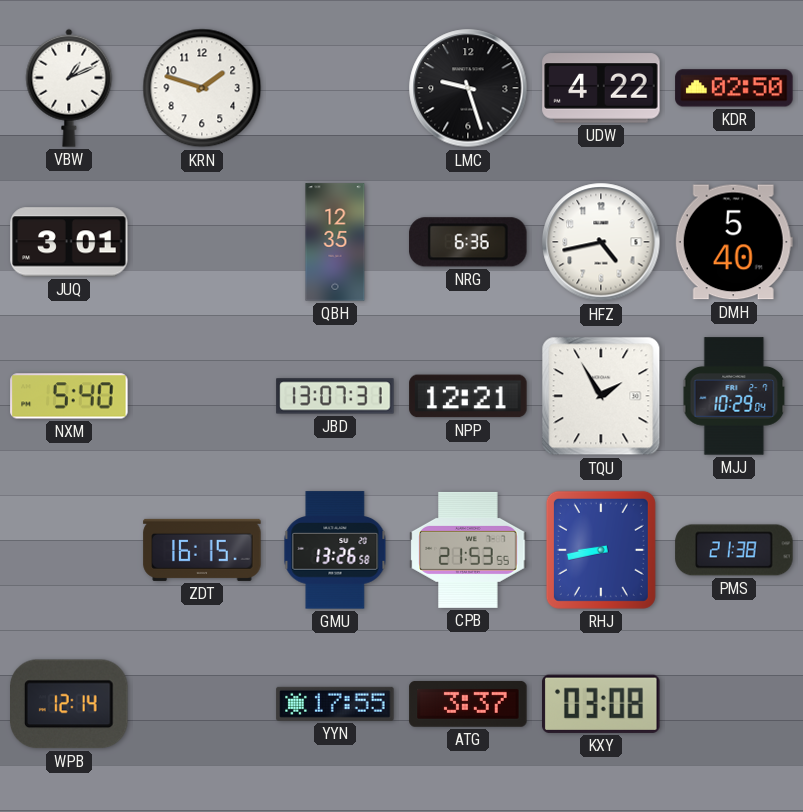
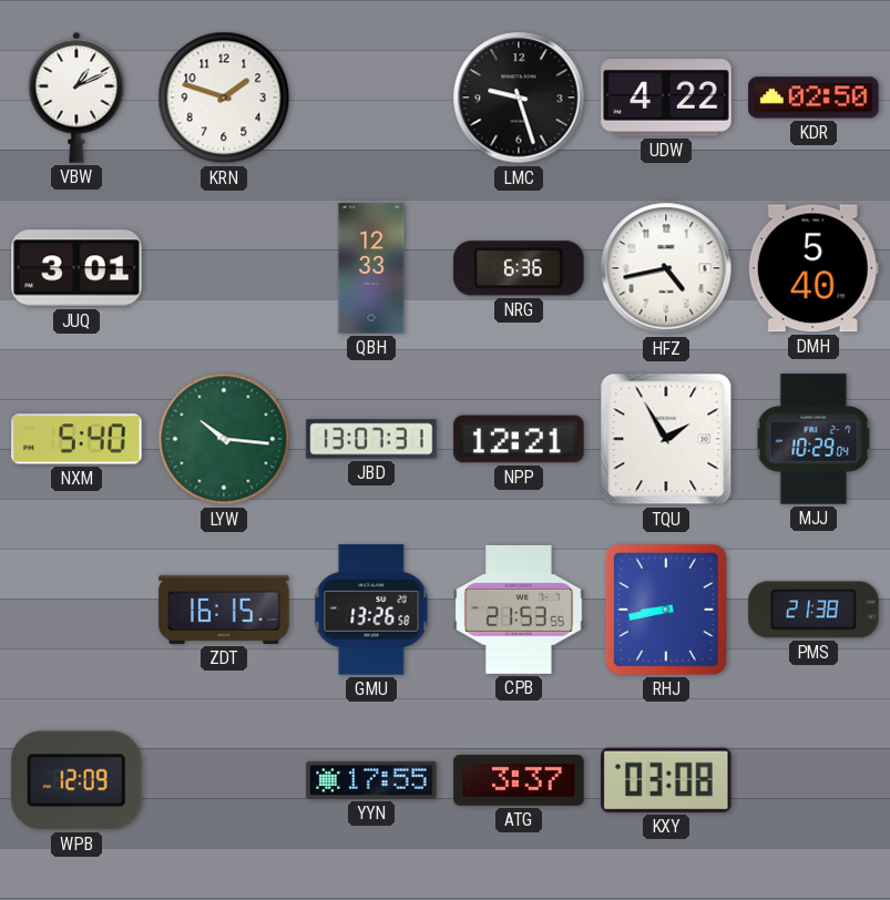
QBH: 12:35 -> 12:33 (371, 268)
LYW: none -> 10:16 (224, 439)
WPB: 12:14 -> 12:09 (78, 780)
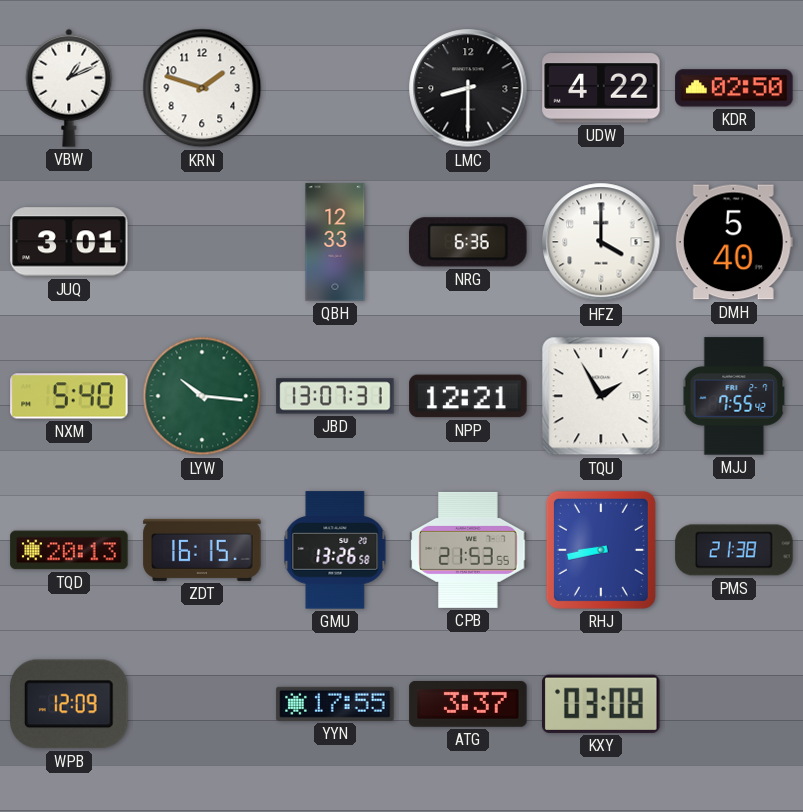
LMC: 9:27 -> 8:30 (468, 88)
HFZ: 4:43 -> 4:00 (601, 242)
MJJ: 10:29 -> 7:55 (734, 396)
TQD: none -> 20:13 (69, 550)
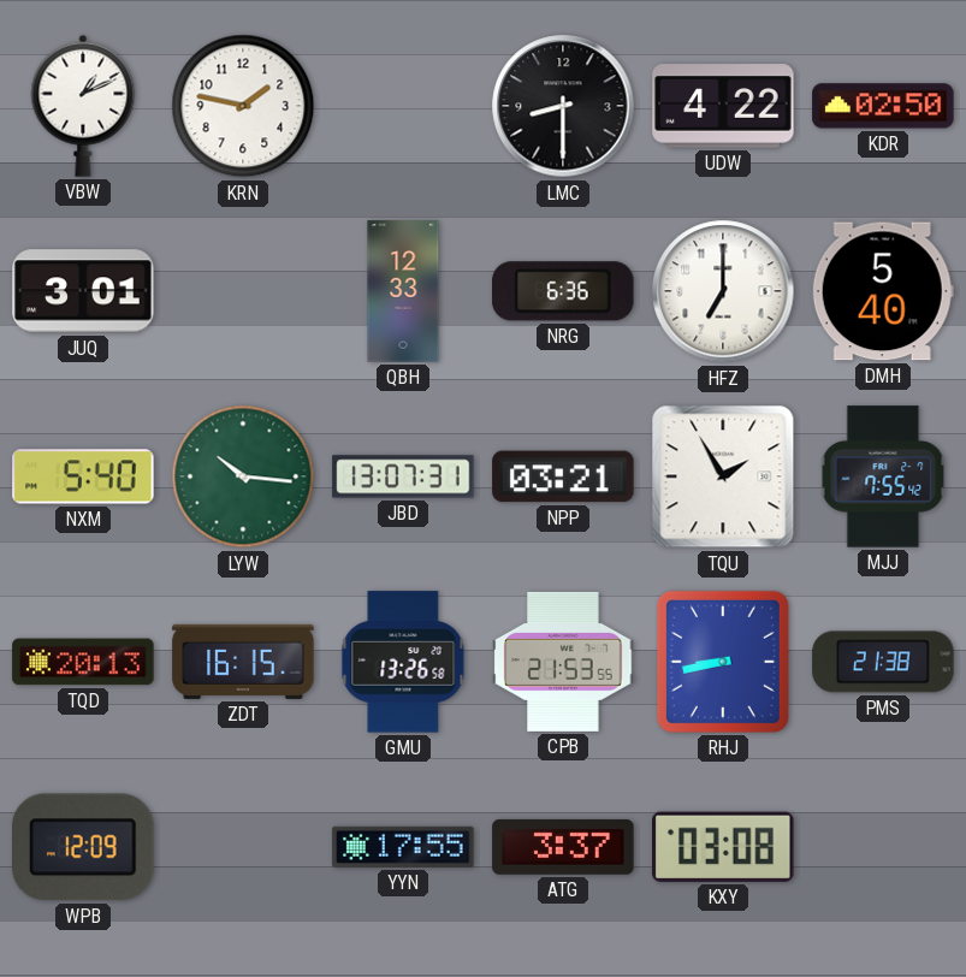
KRN: 1:48 -> 1:47 (243, 106)
HFZ: 4:00 -> 7:00 (723, 291)
NPP: 12:21 -> 03:21 (563, 476)
